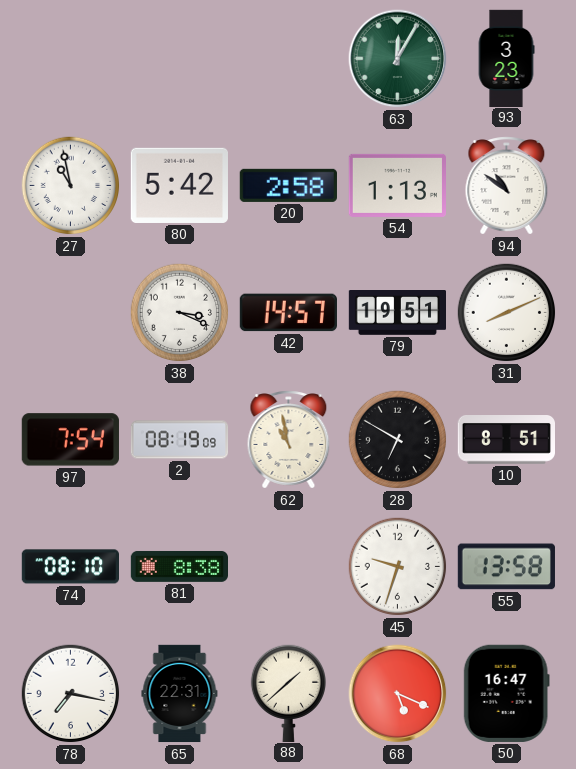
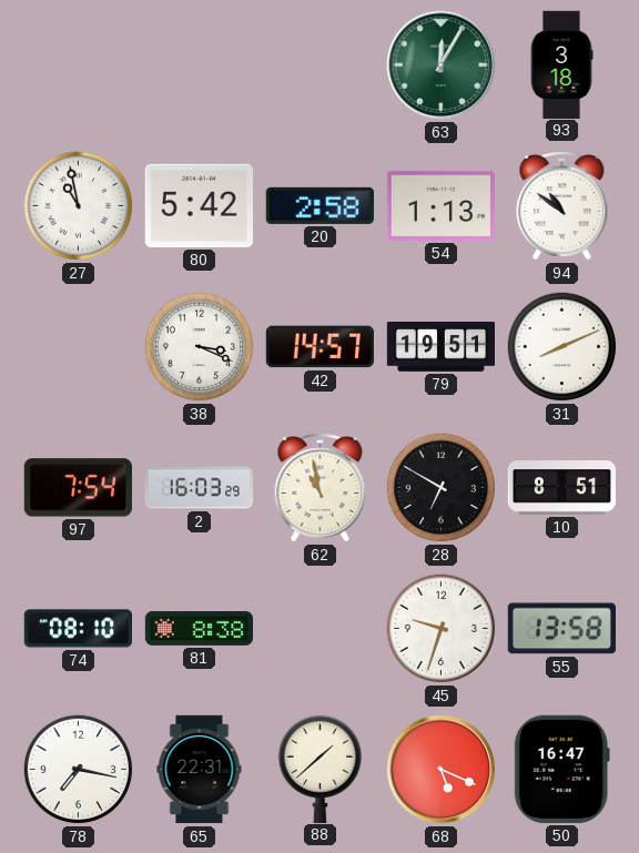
93: 3:23 -> 3:18 (561, 64)
2: 08:19 -> 16:03 (200, 488)
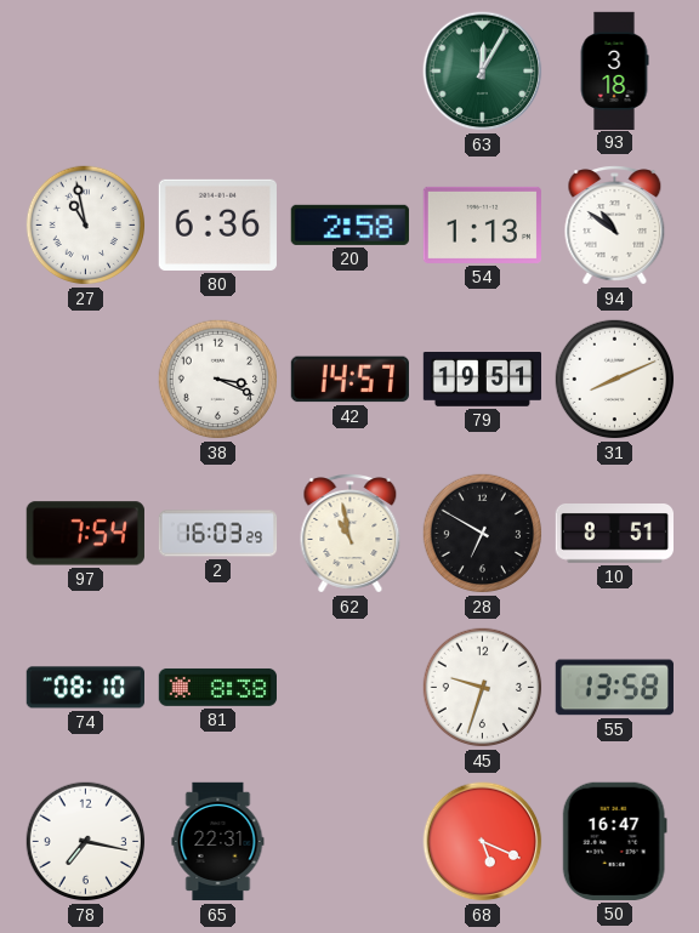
80: 5:42 -> 6:36 (217, 224)
88: 1:38 -> none (319, 769)
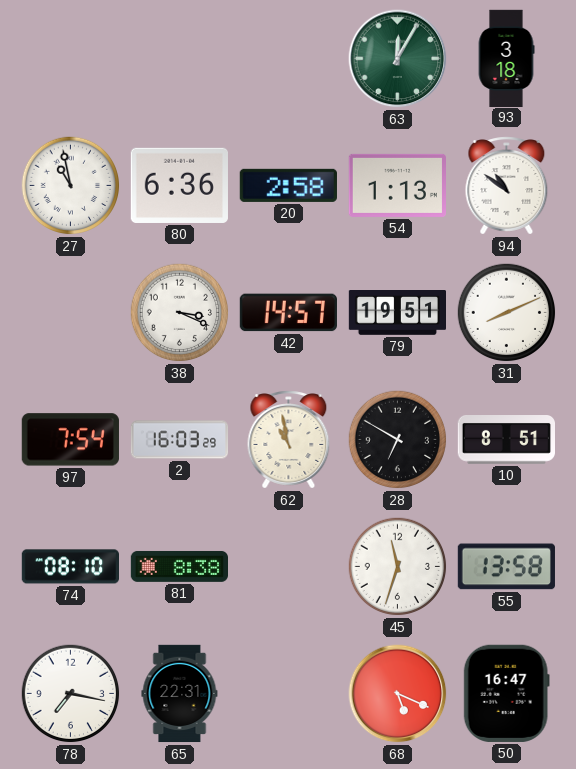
45: 9:33 -> 11:33 (398, 567)
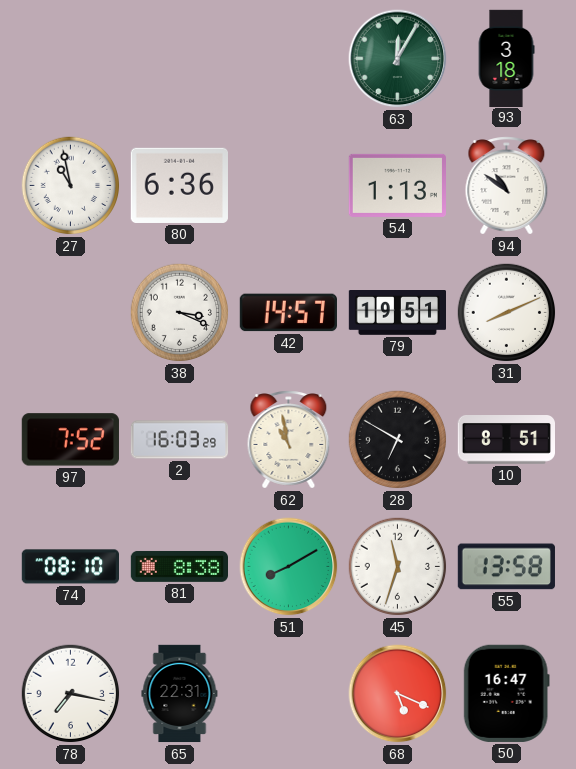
20: 2:58 -> none (288, 185)
97: 7:54 -> 7:52 (70, 440)
51: none -> 8:10 (289, 567)
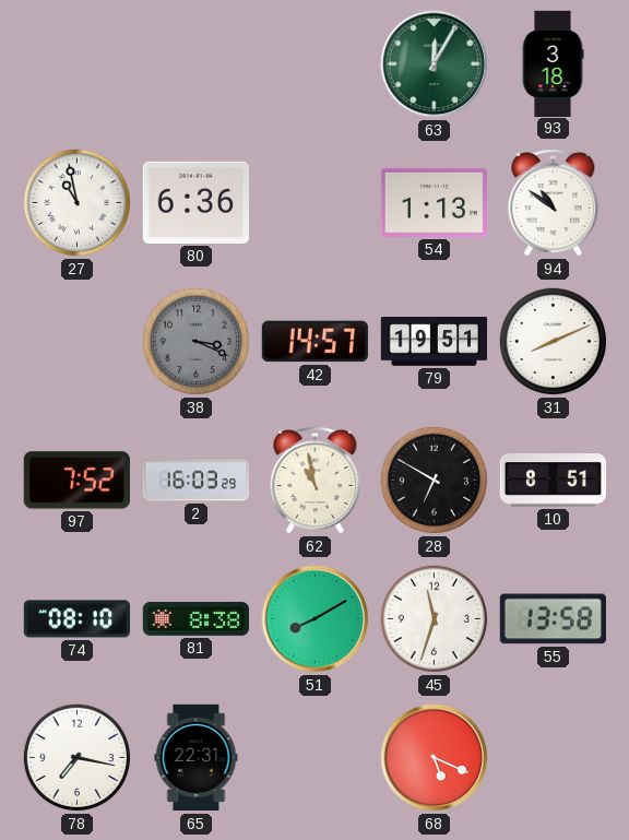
38 dial: white -> grey (197, 342)
50: 16:47 -> none (506, 693)
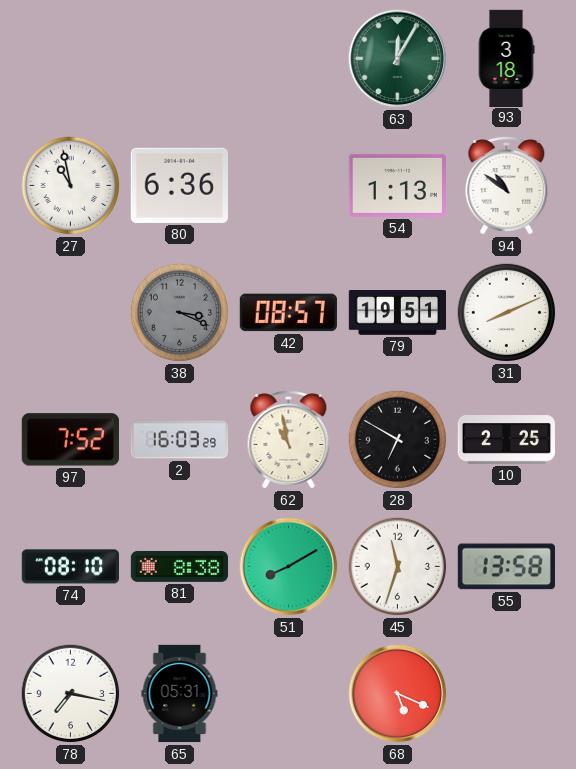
42: 14:57 -> 08:57 (288, 313)
10: 8:51 -> 2:25 (506, 440)
65: 22:31 -> 05:31 (180, 694)
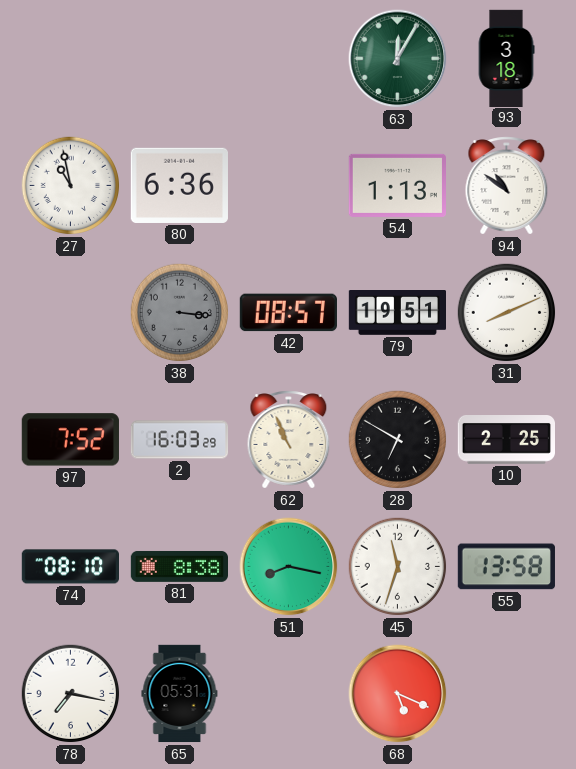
38: 3:19 -> 3:16 (180, 313)
62: 10:58 -> 10:56 (289, 440)
51: 8:10 -> 8:17 (289, 567)
